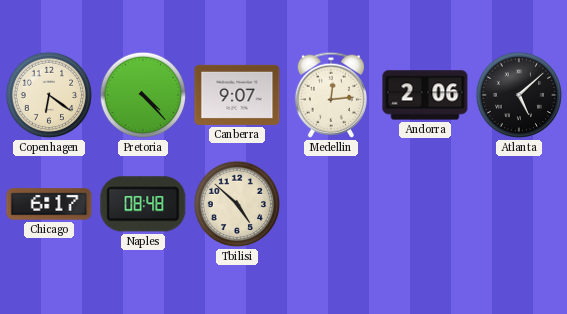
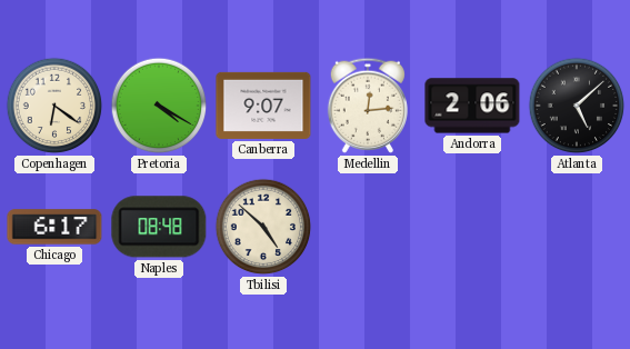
Pretoria: 4:23 -> 4:20 (159, 106)
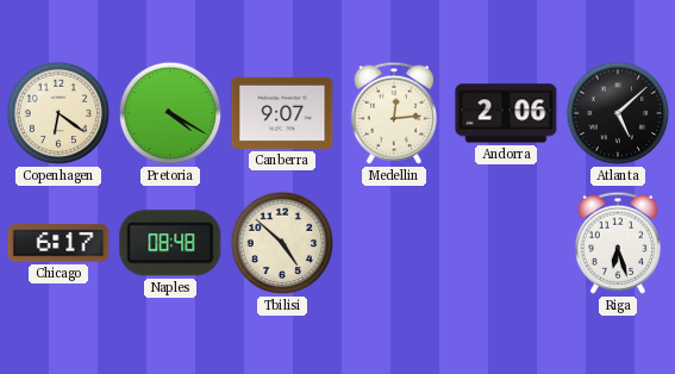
Riga: none -> 6:27 (618, 243)
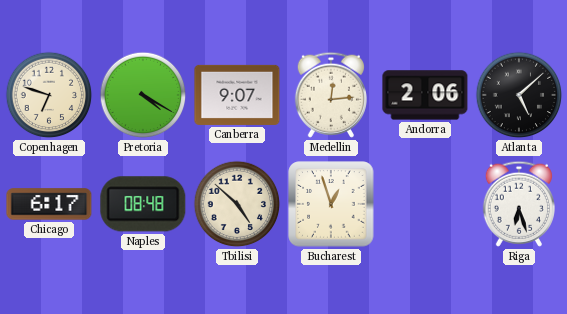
Copenhagen: 6:21 -> 6:48 (49, 95)
Bucharest: none -> 12:57 (331, 204)
